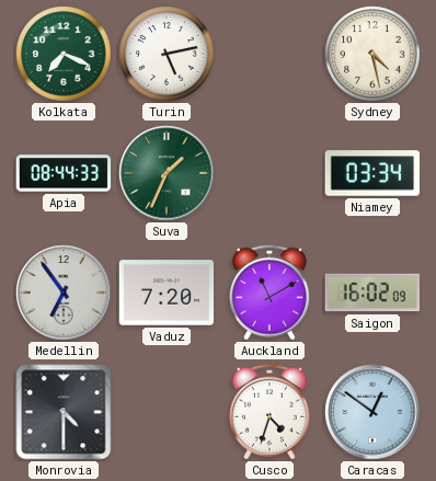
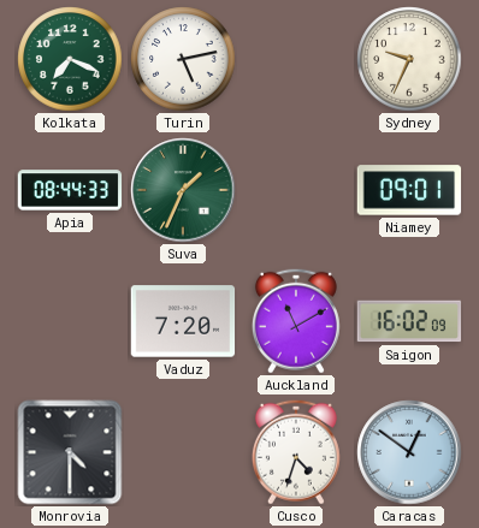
Sydney: 4:28 -> 9:34 (409, 59)
Niamey: 03:34 -> 09:01 (409, 190)
Medellin: 6:54 -> none (64, 293)
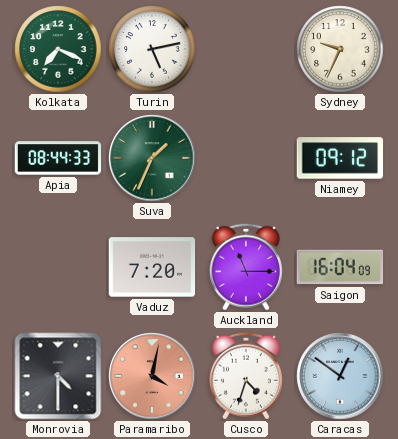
Niamey: 09:01 -> 09:12 (340, 158)
Auckland: 11:10 -> 11:15 (246, 267)
Saigon: 16:02 -> 16:04 (340, 267)
Paramaribo: none -> 4:02 (152, 376)
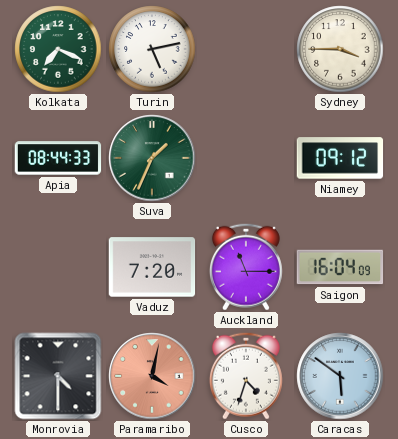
Sydney: 9:34 -> 3:45 (340, 49)
Caracas: 12:51 -> 5:51 (340, 376)
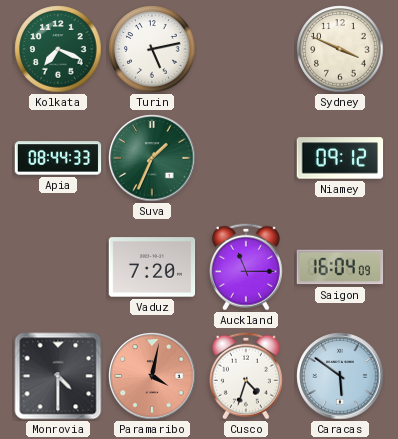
Sydney: 3:45 -> 3:49 (340, 49)
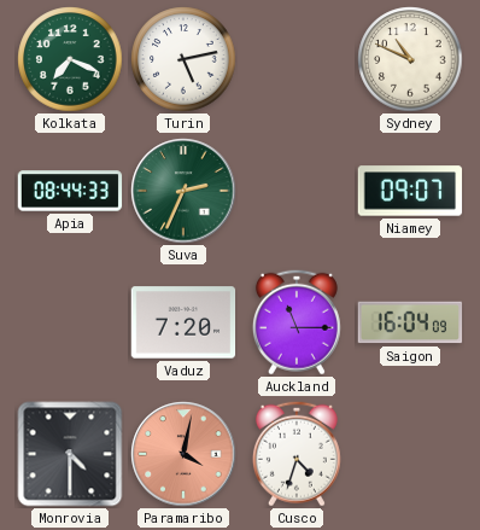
Sydney: 3:49 -> 10:49 (410, 59)
Suva: 1:34 -> 2:34 (183, 191)
Niamey: 09:12 -> 09:07 (410, 191)
Caracas: 5:51 -> none (340, 376)
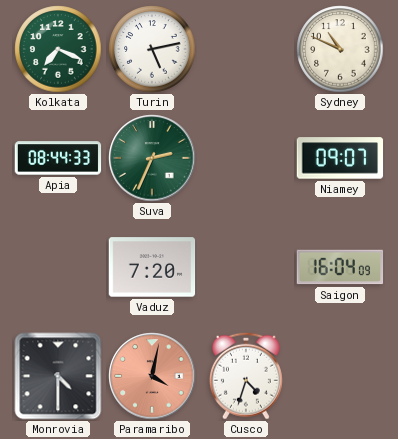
Auckland: 11:15 -> none (297, 322)
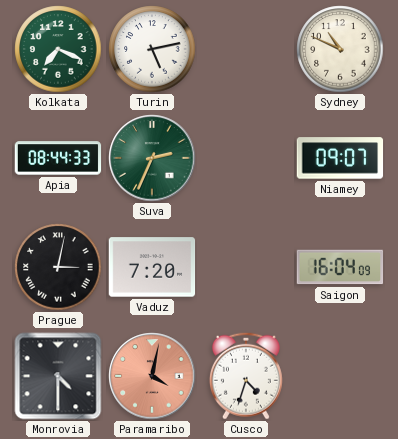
Prague: none -> 3:02 (58, 267)
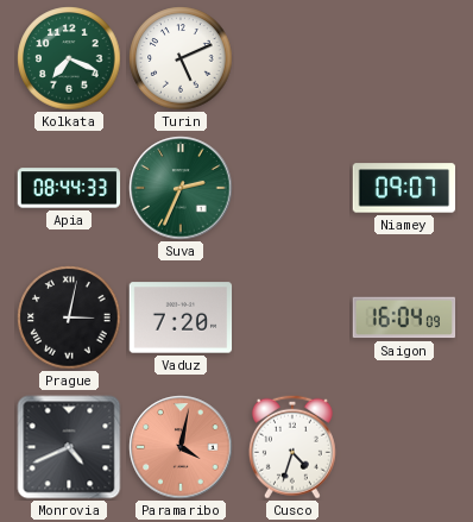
Turin: 5:13 -> 5:11 (181, 58)
Sydney: 10:49 -> none (340, 49)
Monrovia: 4:30 -> 4:41 (69, 447)
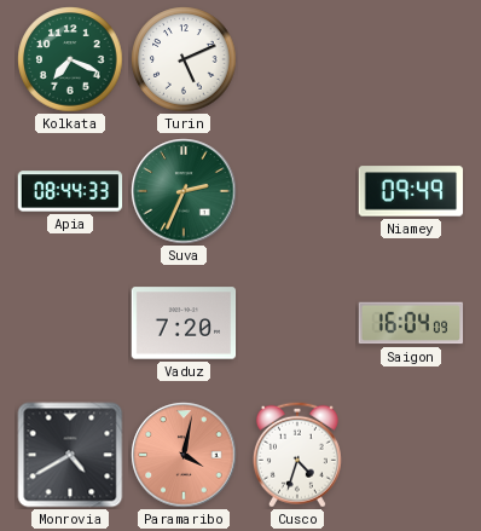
Niamey: 09:07 -> 09:49 (411, 191)
Prague: 3:02 -> none (69, 317)
Monrovia: 4:41 -> 4:40 (70, 455)
